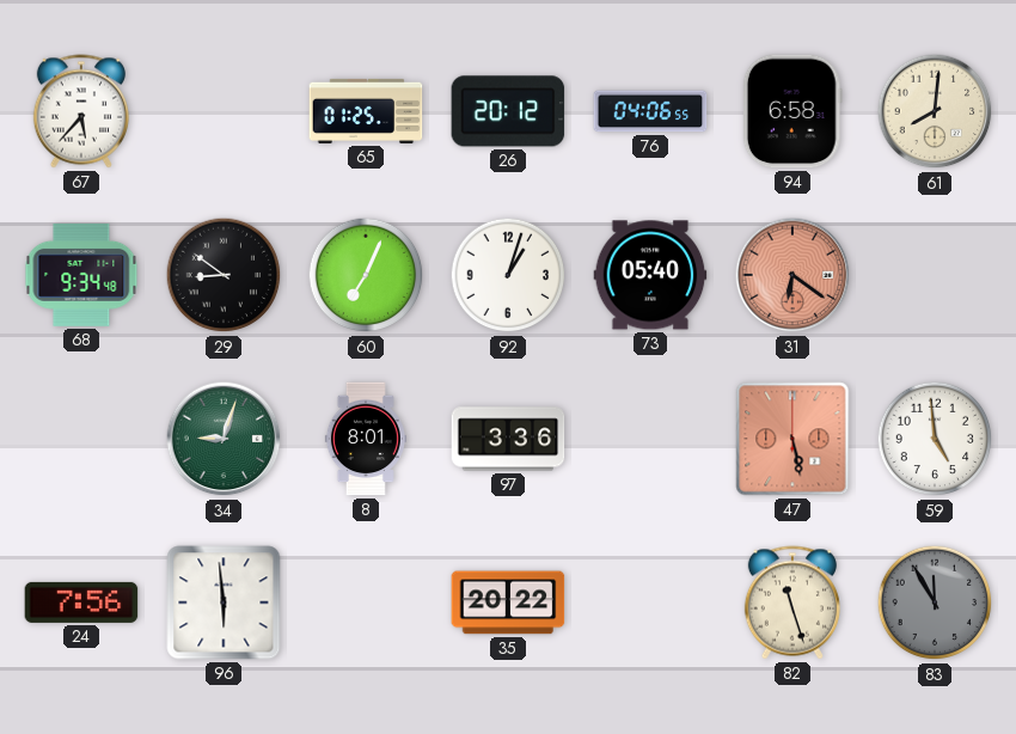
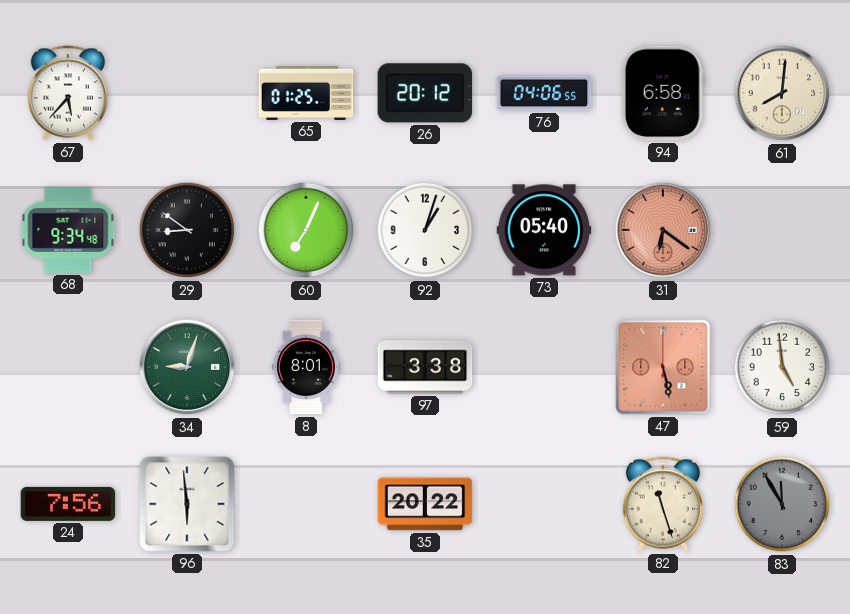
97: 3:36 -> 3:38 (425, 367)
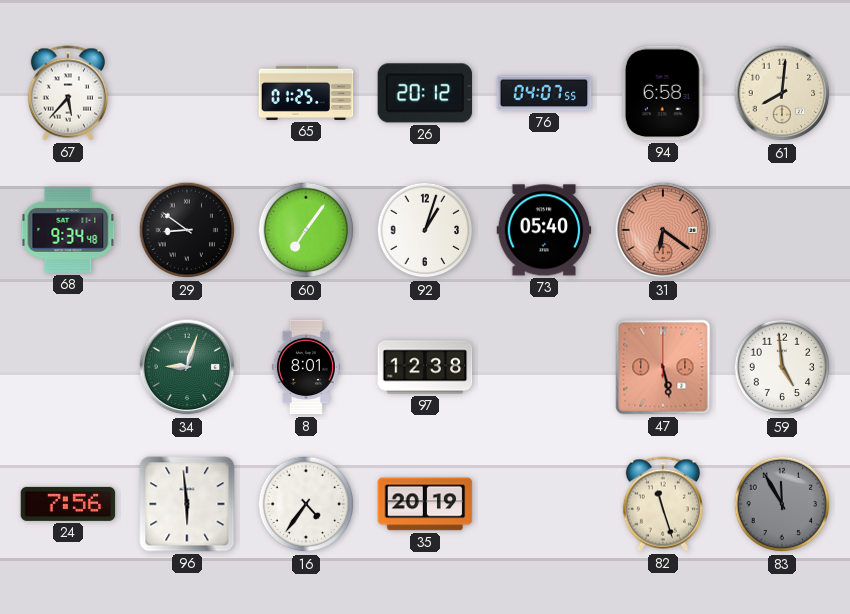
76: 04:06 -> 04:07 (544, 93)
60: 7:04 -> 7:06 (306, 230)
97: 3:38 -> 12:38 (425, 367)
16: none -> 4:36 (306, 504)
35: 20:22 -> 20:19 (425, 504)
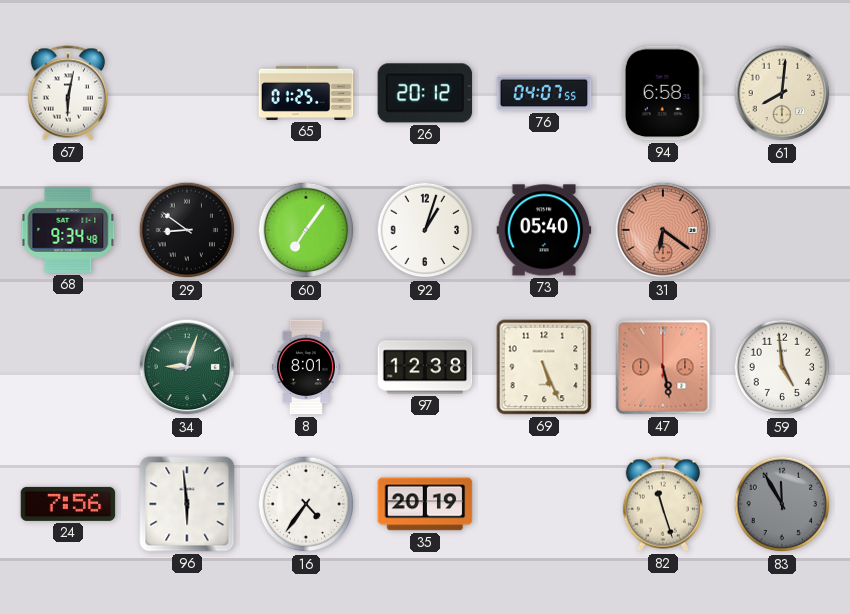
67: 5:37 -> 6:02 (68, 93)
69: none -> 5:26 (544, 367)
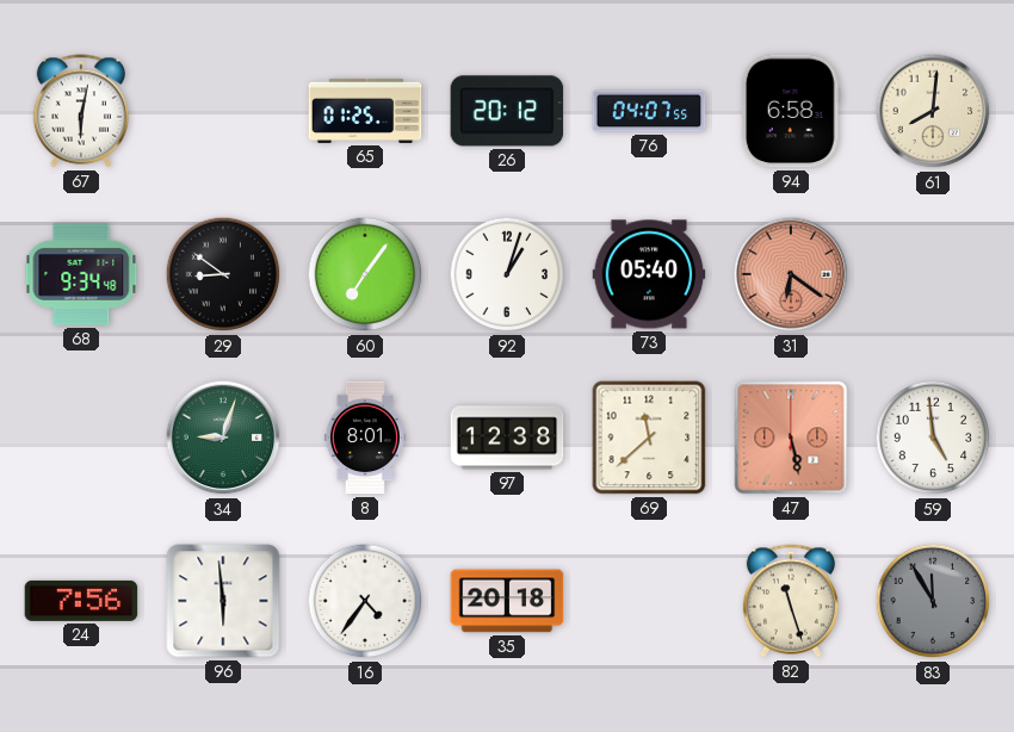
69: 5:26 -> 11:38 (649, 438)
35: 20:19 -> 20:18 (507, 601)
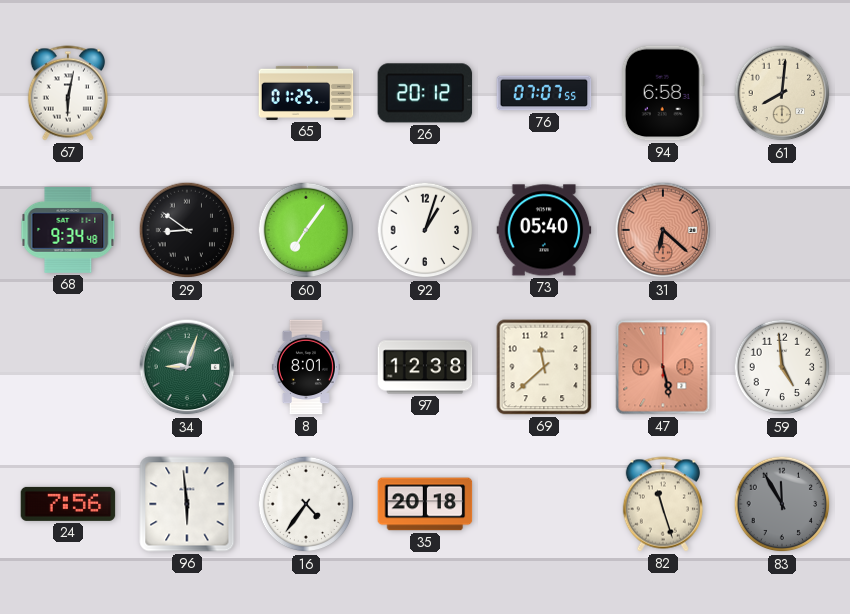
76: 04:07 -> 07:07 (544, 93)
31: 6:21 -> 6:22 (663, 230)
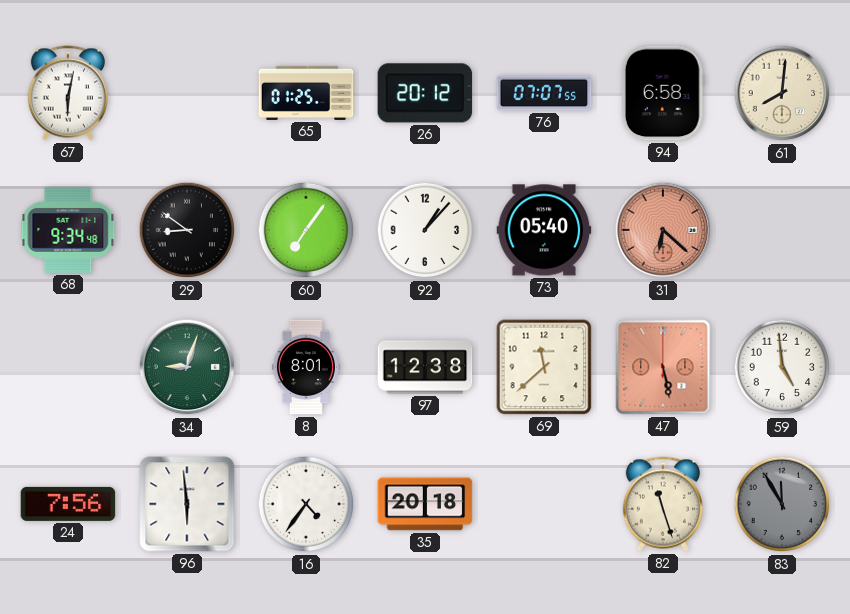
92: 1:03 -> 1:07 (425, 230)
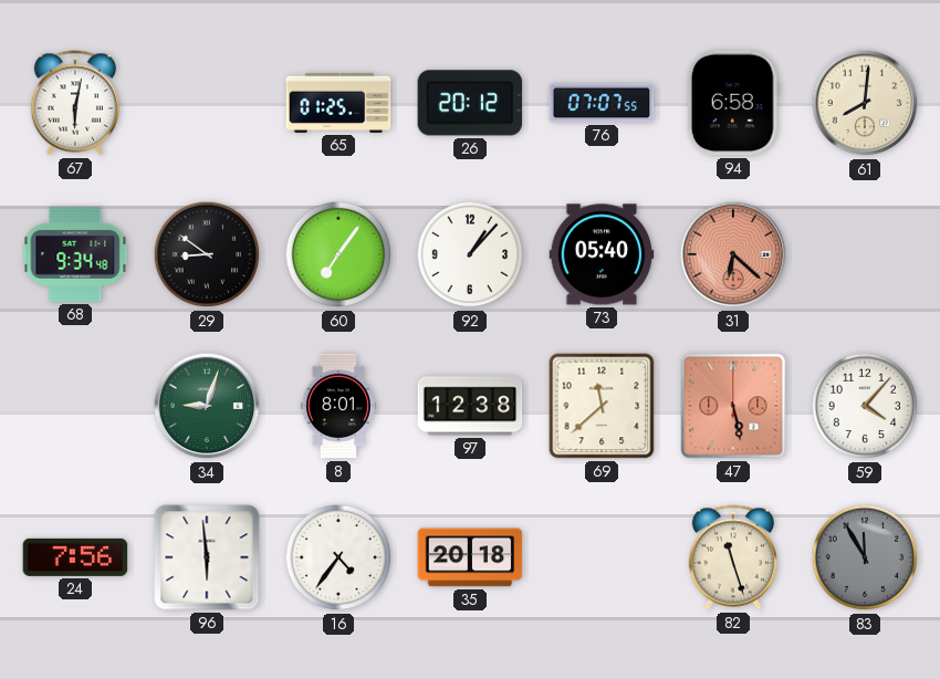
59: 4:59 -> 4:07 (865, 406)
